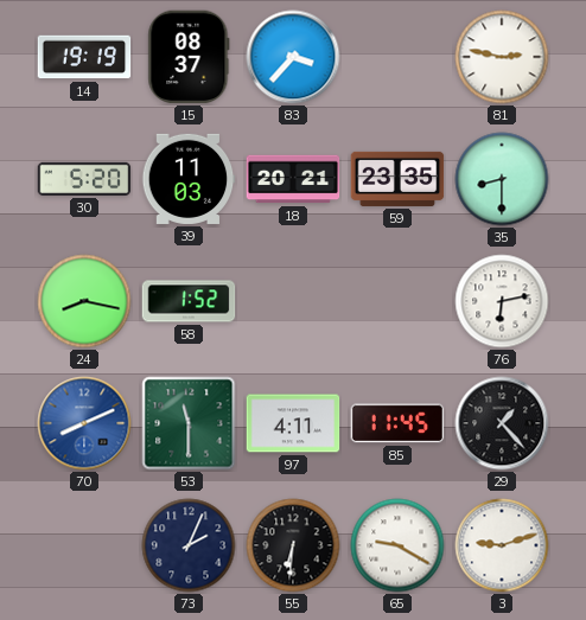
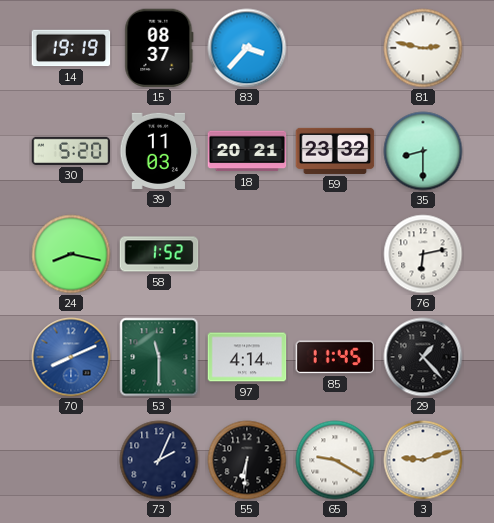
59: 23:35 -> 23:32 (335, 151)
97: 4:11 -> 4:14 (247, 357)
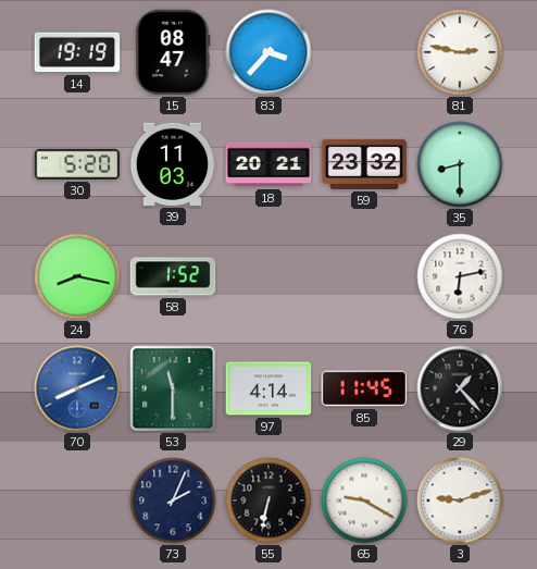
15: 08:37 -> 08:47 (173, 52)
55: 6:31 -> 6:32 (268, 500)
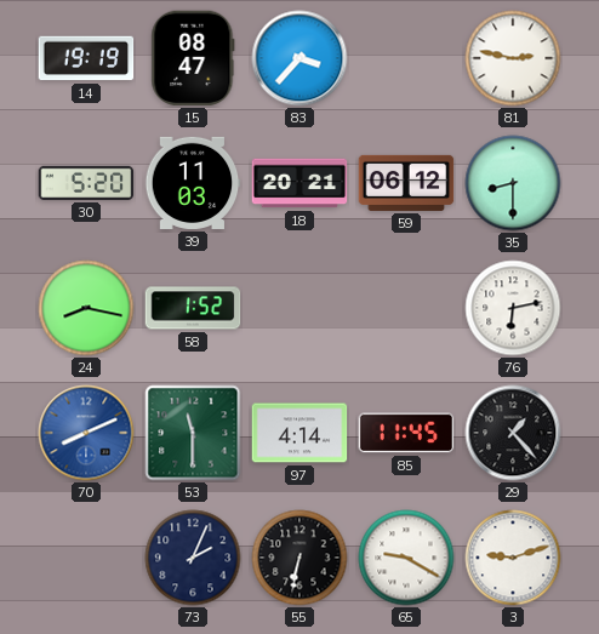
59: 23:32 -> 06:12 (406, 183)
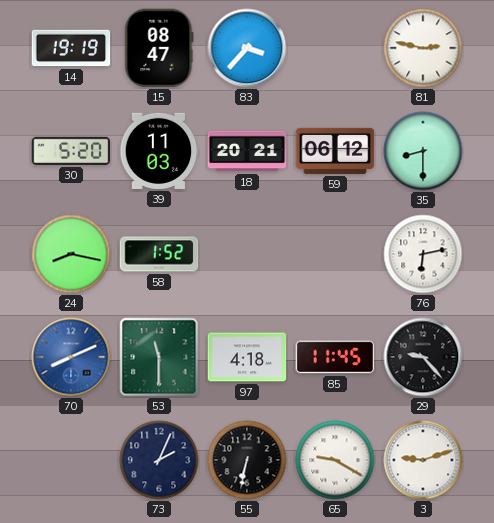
97: 4:14 -> 4:18 (247, 357)
29: 1:23 -> 9:23 (423, 357)
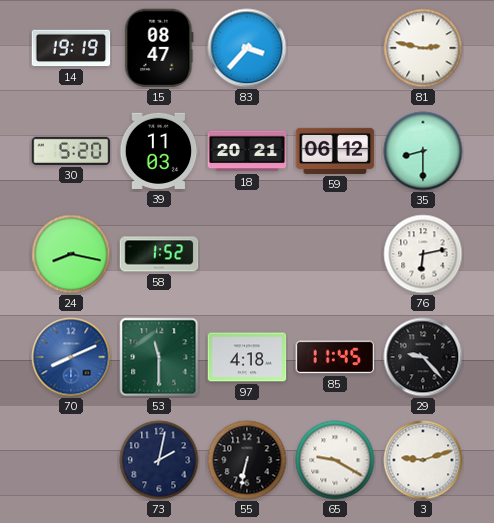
73: 2:04 -> 2:02 (159, 460)
